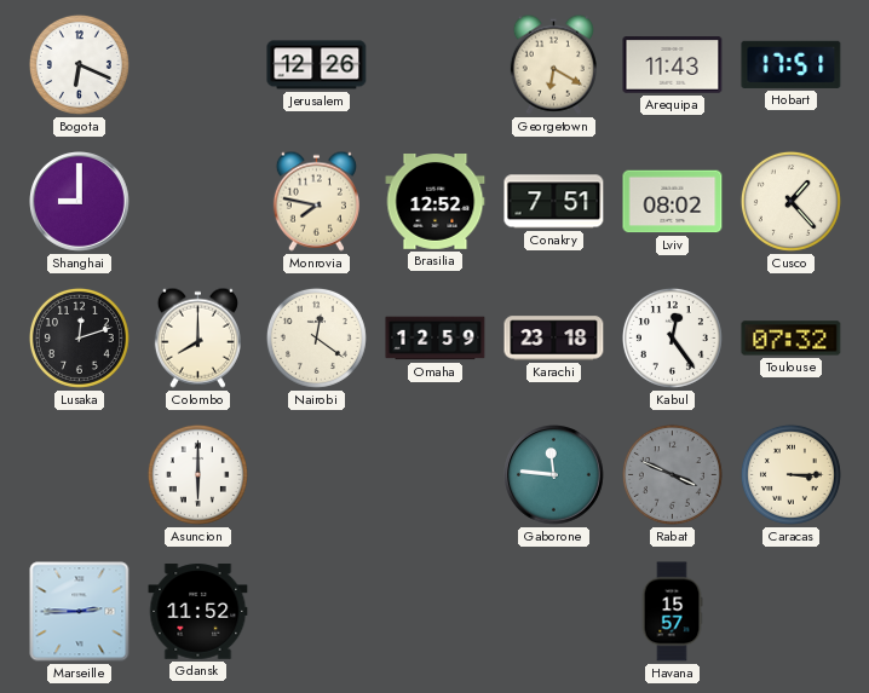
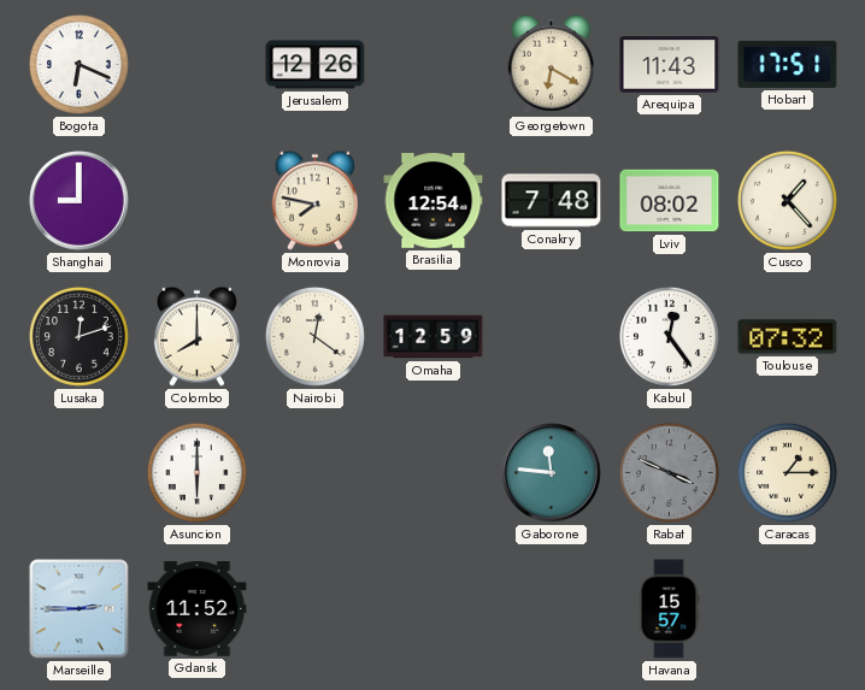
Brasilia: 12:52 -> 12:54 (434, 201)
Conakry: 7:51 -> 7:48 (552, 201)
Karachi: 23:18 -> none (554, 339)
Caracas: 3:15 -> 1:15 (787, 472)
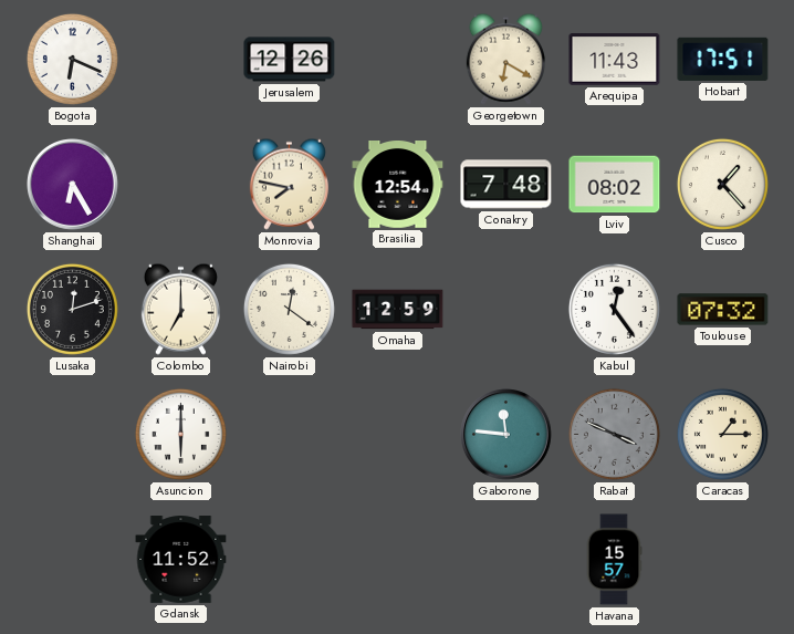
Shanghai: 9:00 -> 6:25 (73, 185)
Colombo: 8:00 -> 7:00 (180, 309)
Marseille: 2:45 -> none (80, 609)
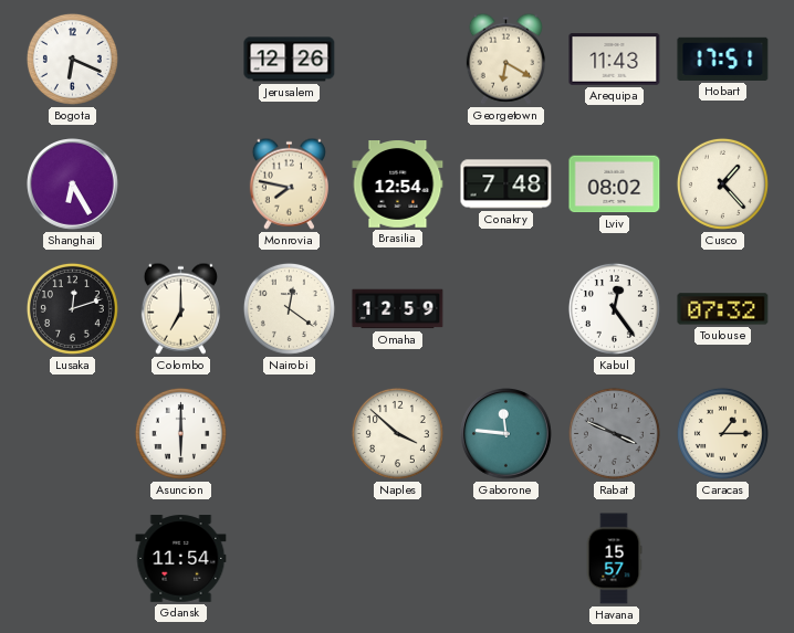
Naples: none -> 3:52 (397, 433)
Gdansk: 11:52 -> 11:54 (181, 559)
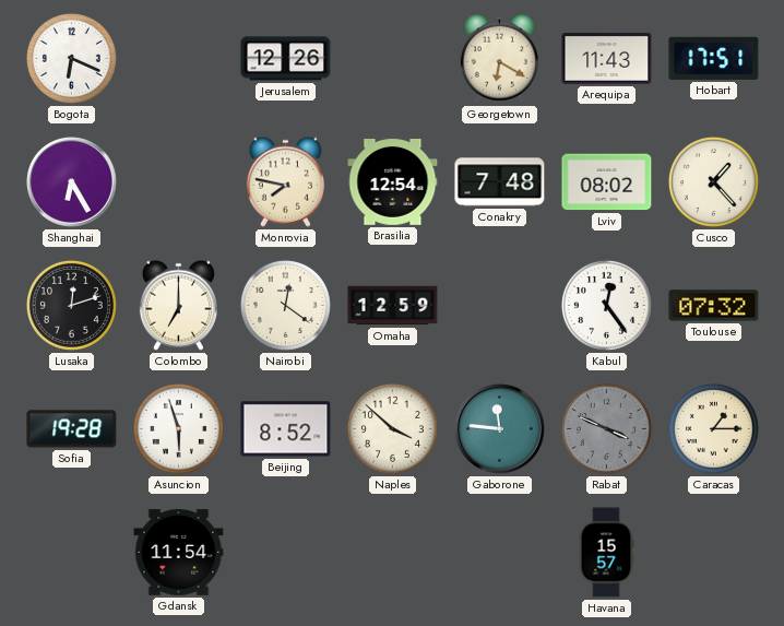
Sofia: none -> 19:28 (72, 429)
Asuncion: 6:00 -> 5:57 (178, 428)
Beijing: none -> 8:52 (286, 429)
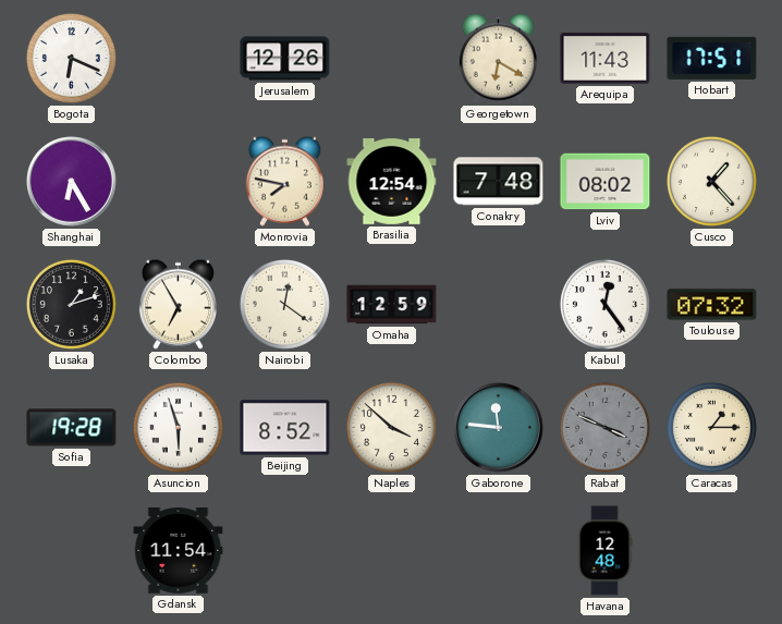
Lusaka: 12:12 -> 1:12 (71, 304)
Colombo: 7:00 -> 6:55 (178, 304)
Havana: 15:57 -> 12:48 (604, 551)
